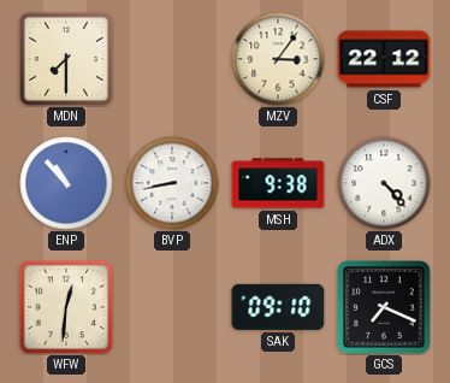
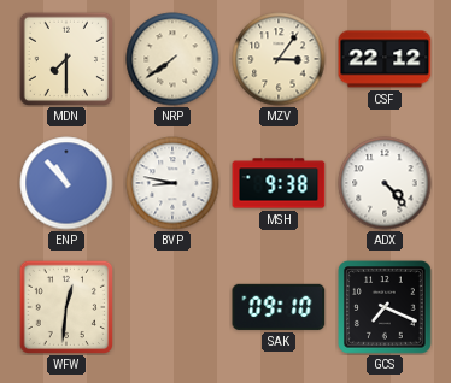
NRP: none -> 7:39 (172, 59)
BVP: 8:43 -> 8:47 (172, 183)
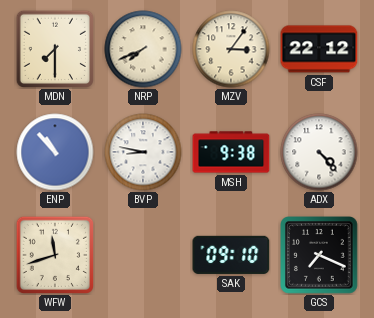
NRP: 7:39 -> 7:41 (143, 49)
WFW: 12:31 -> 11:42 (54, 254)
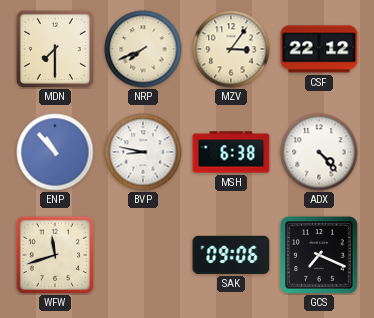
MSH: 9:38 -> 6:38 (231, 152)
SAK: 09:10 -> 09:06 (231, 255)
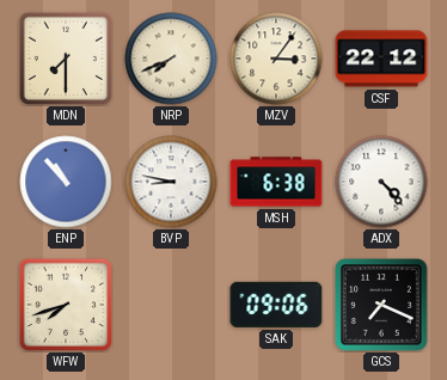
WFW: 11:42 -> 7:42 (65, 304)
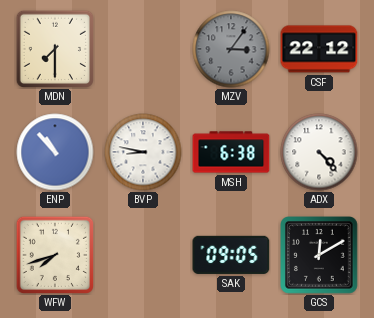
NRP: 7:41 -> none (171, 59)
MZV dial: cream -> grey (231, 49)
SAK: 09:06 -> 09:05 (231, 255)
GCS: 7:19 -> 12:10 (320, 256)
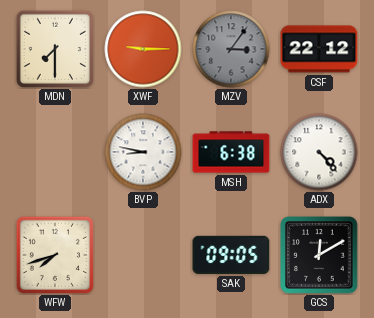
XWF: none -> 9:15 (143, 49)
ENP: 10:53 -> none (55, 152)
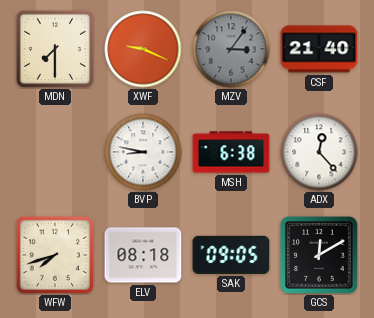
XWF: 9:15 -> 9:19 (143, 49)
CSF: 22:12 -> 21:40 (319, 49)
ADX: 4:23 -> 12:23 (319, 152)
ELV: none -> 08:18 (143, 255)
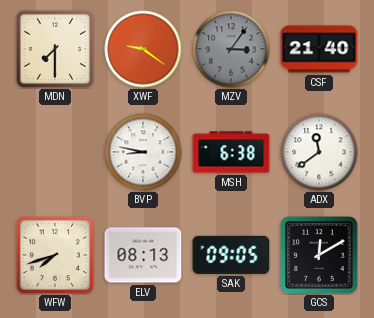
XWF: 9:19 -> 9:21 (143, 49)
ADX: 12:23 -> 11:39 (319, 152)
ELV: 08:18 -> 08:13 (143, 255)
